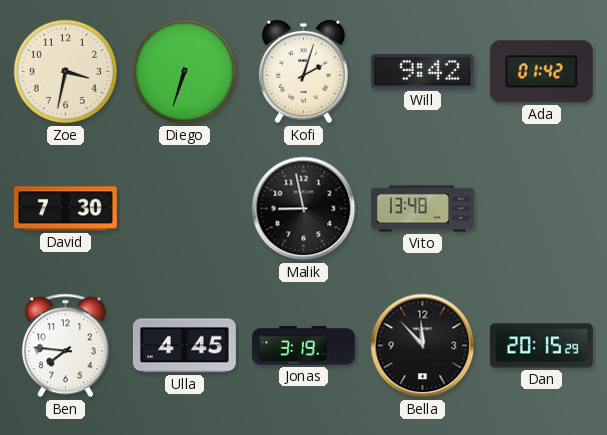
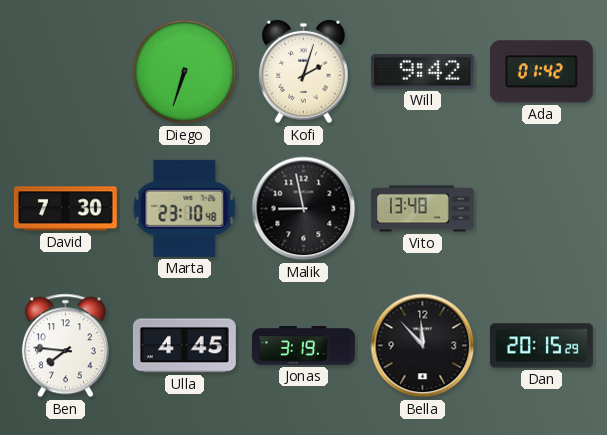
Zoe: 3:32 -> none (66, 72)
Marta: none -> 23:10 (185, 208)
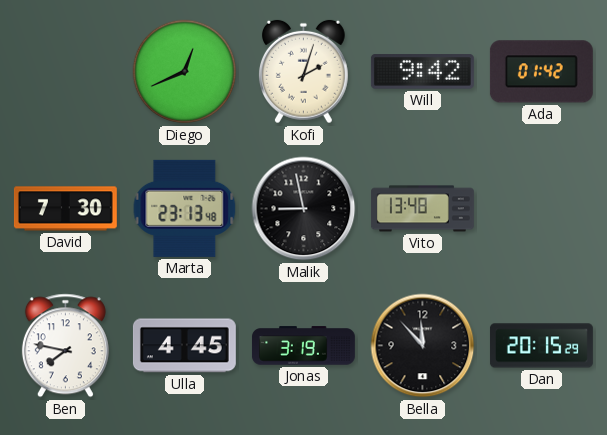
Diego: 6:33 -> 12:41 (185, 72)
Marta: 23:10 -> 23:13 (185, 208)
Ben: 7:46 -> 7:47 (65, 346)
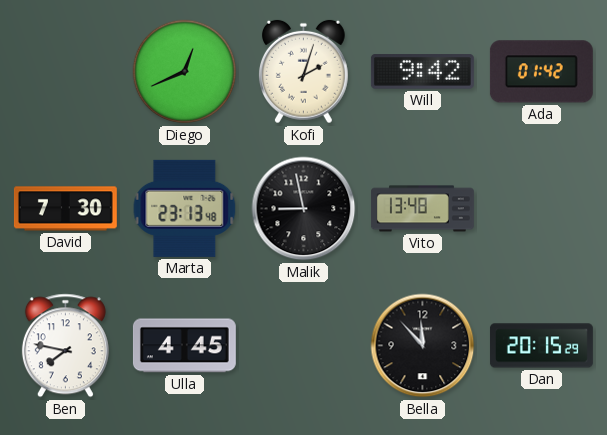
Jonas: 3:19 -> none (303, 346)
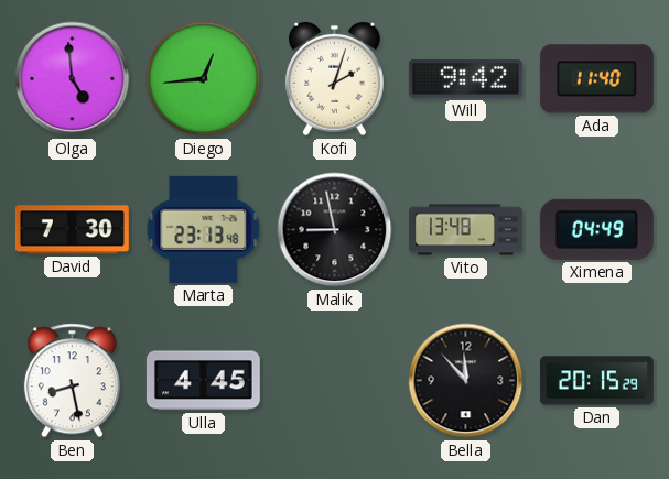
Olga: none -> 4:59 (73, 79)
Diego: 12:41 -> 12:44 (204, 79)
Ada: 01:42 -> 11:40 (596, 79)
Ximena: none -> 04:49 (596, 229)
Ben: 7:47 -> 8:28 (72, 381)
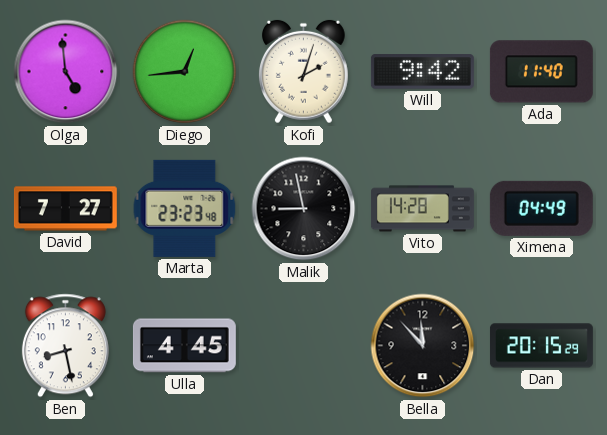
David: 7:30 -> 7:27 (65, 209)
Marta: 23:13 -> 23:23 (185, 208)
Vito: 13:48 -> 14:28 (423, 209)
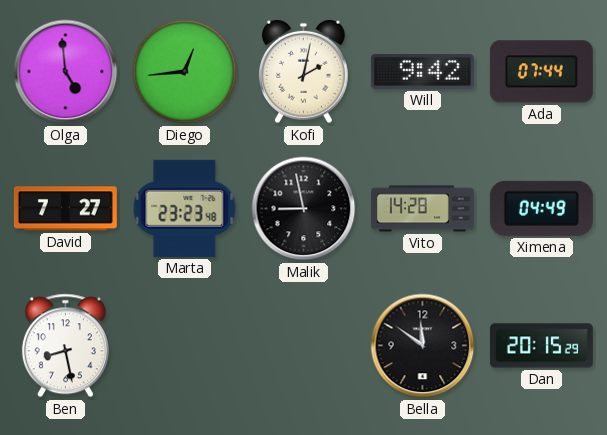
Kofi: 2:03 -> 2:02 (303, 72)
Ada: 11:40 -> 07:44 (541, 72)
Ulla: 4:45 -> none (184, 346)
Bella: 11:53 -> 11:51 (423, 346)
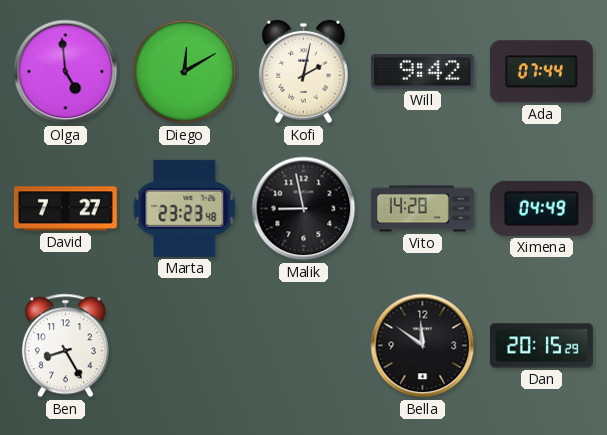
Diego: 12:44 -> 12:10 (185, 72)
Ben: 8:28 -> 8:25 (65, 346)
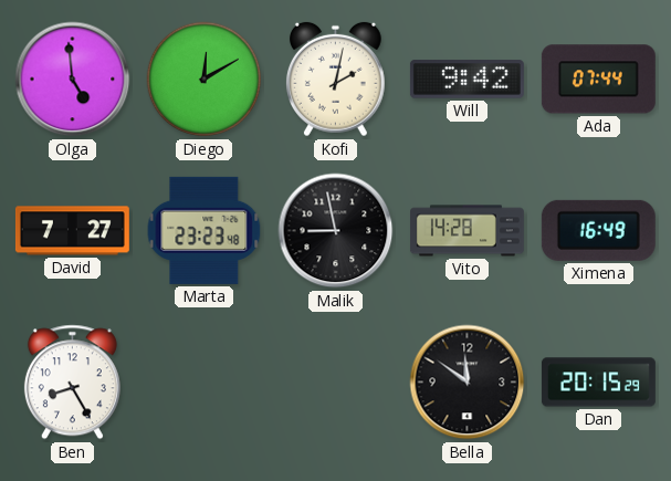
Ximena: 04:49 -> 16:49 (598, 230)
